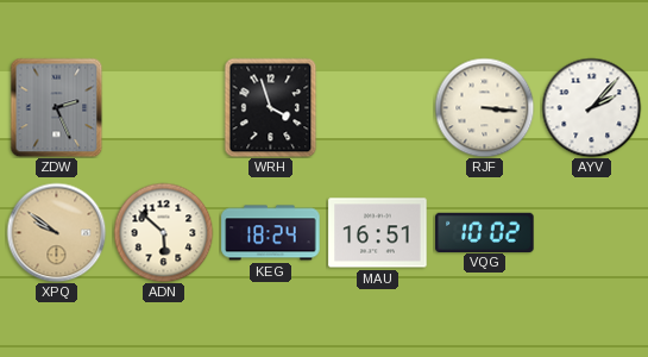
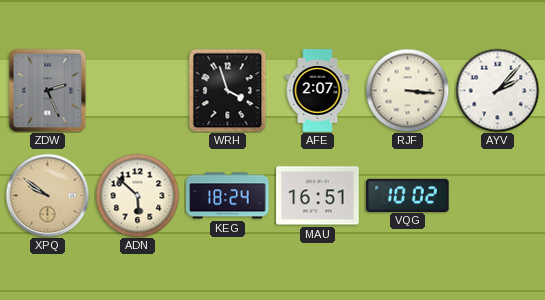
AFE: none -> 2:07 (318, 91)
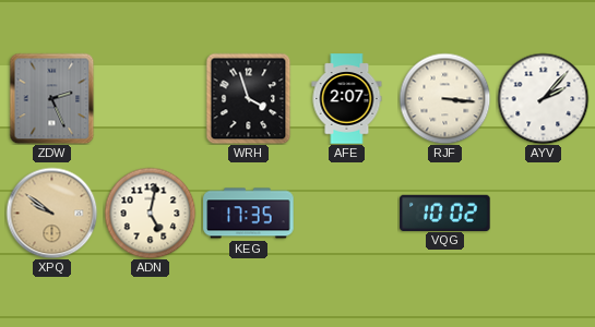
ADN: 5:52 -> 5:02 (150, 213)
KEG: 18:24 -> 17:35 (249, 214)
MAU: 16:51 -> none (318, 196)
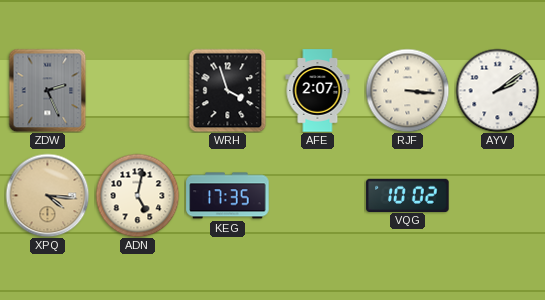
AYV: 2:07 -> 2:09 (497, 90)
XPQ: 9:51 -> 4:16 (47, 195)
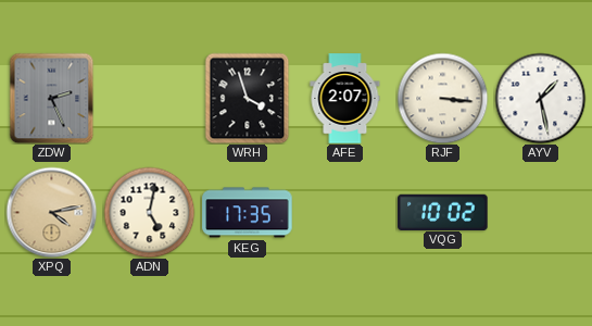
AYV: 2:09 -> 1:28 (540, 98)
XPQ: 4:16 -> 4:13 (51, 212)
